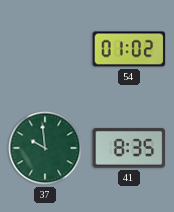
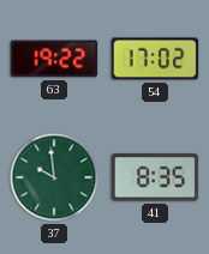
63: none -> 19:22 (54, 59)
54: 01:02 -> 17:02 (155, 59)
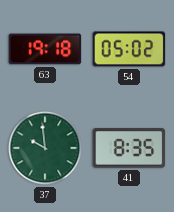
63: 19:22 -> 19:18 (45, 49)
54: 17:02 -> 05:02 (129, 49)
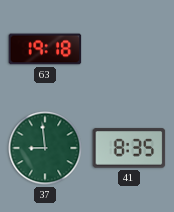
54: 05:02 -> none (129, 49)
37: 9:59 -> 8:59 (45, 148)
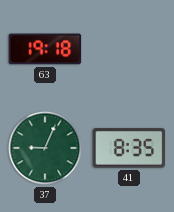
37: 8:59 -> 9:04 (45, 148)
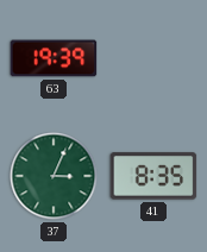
63: 19:18 -> 19:39 (54, 58)
37: 9:04 -> 3:04 (54, 176)
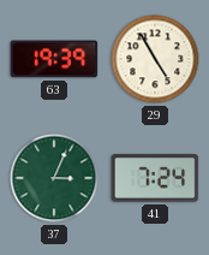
29: none -> 4:55 (155, 59)
41: 8:35 -> 7:24 (155, 178)
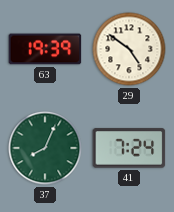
29: 4:55 -> 4:51 (129, 49)
37: 3:04 -> 8:04 (45, 148)
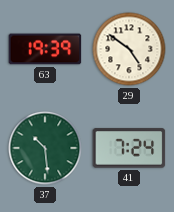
37: 8:04 -> 10:29 (45, 148)
